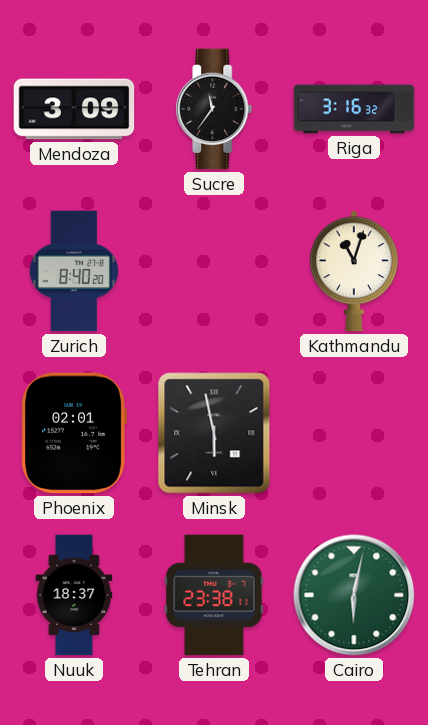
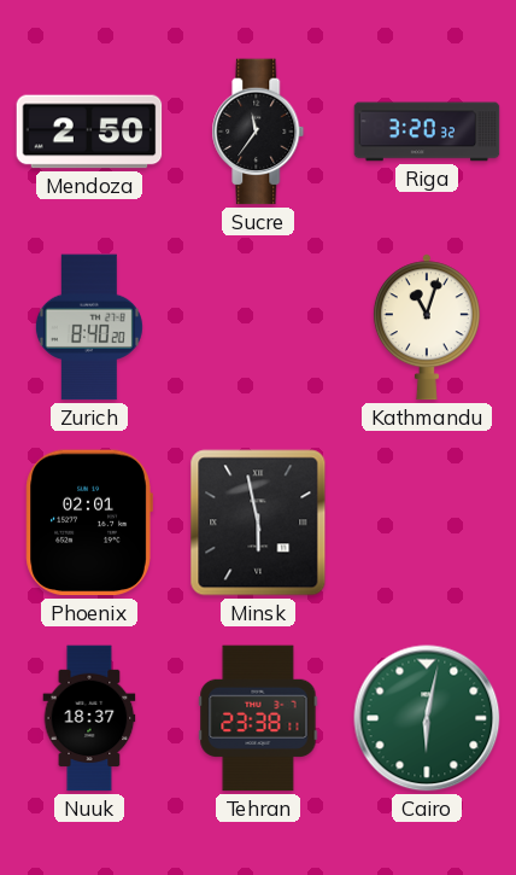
Mendoza: 3:09 -> 2:50 (89, 132)
Riga: 3:16 -> 3:20 (427, 132)
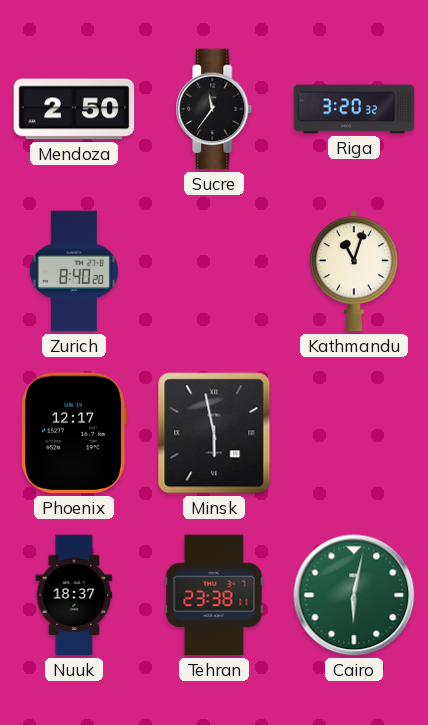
Phoenix: 02:01 -> 12:17 (74, 433)
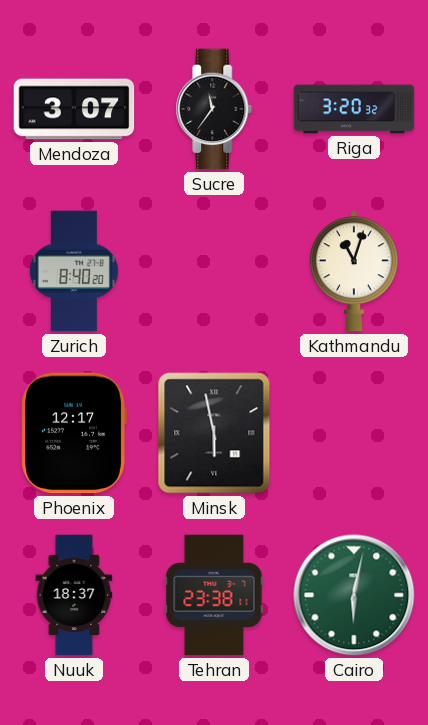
Mendoza: 2:50 -> 3:07 (74, 109)
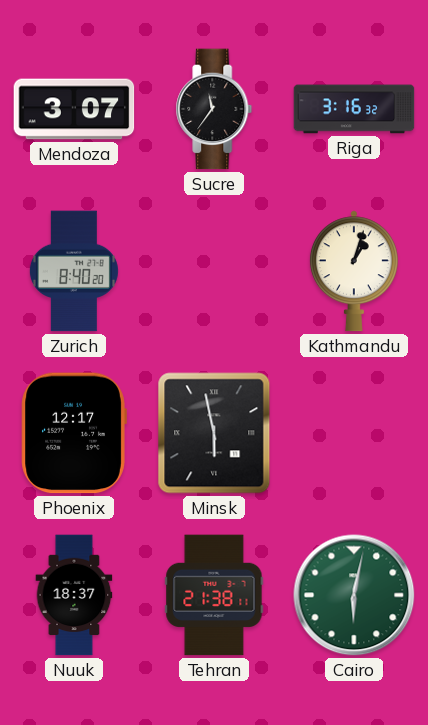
Riga: 3:20 -> 3:16 (354, 109)
Kathmandu: 11:03 -> 1:03 (354, 271)
Tehran: 23:38 -> 21:38 (214, 595)
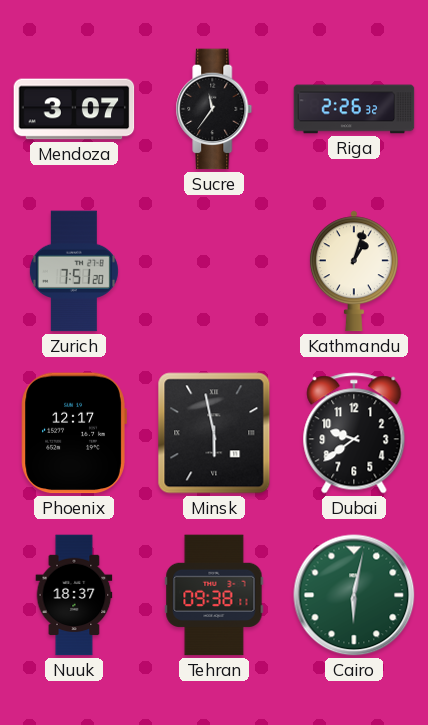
Riga: 3:16 -> 2:26 (354, 109)
Zurich: 8:40 -> 7:51 (74, 271)
Dubai: none -> 9:39 (354, 433)
Tehran: 21:38 -> 09:38 (214, 595)
